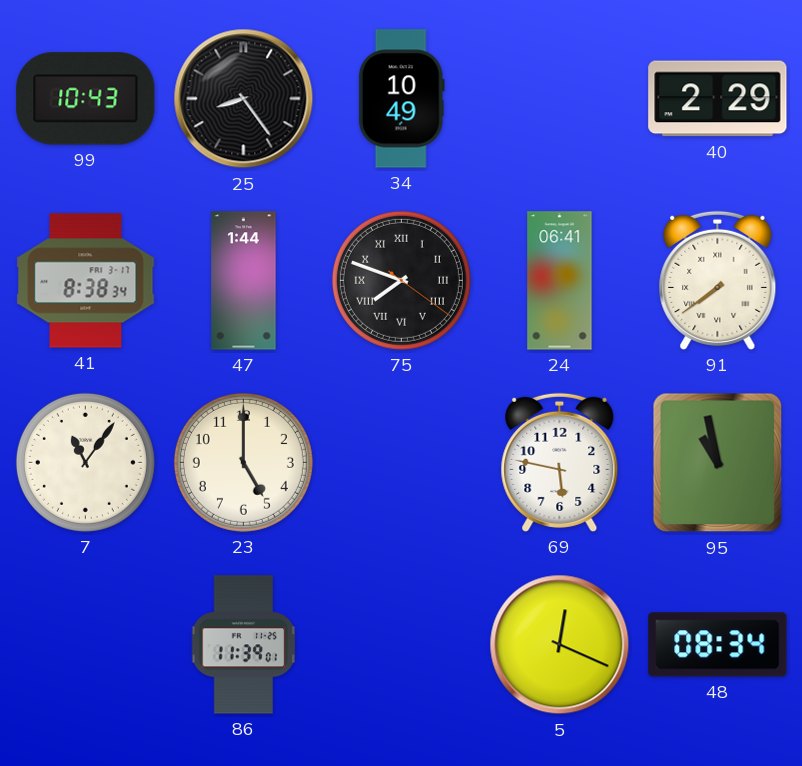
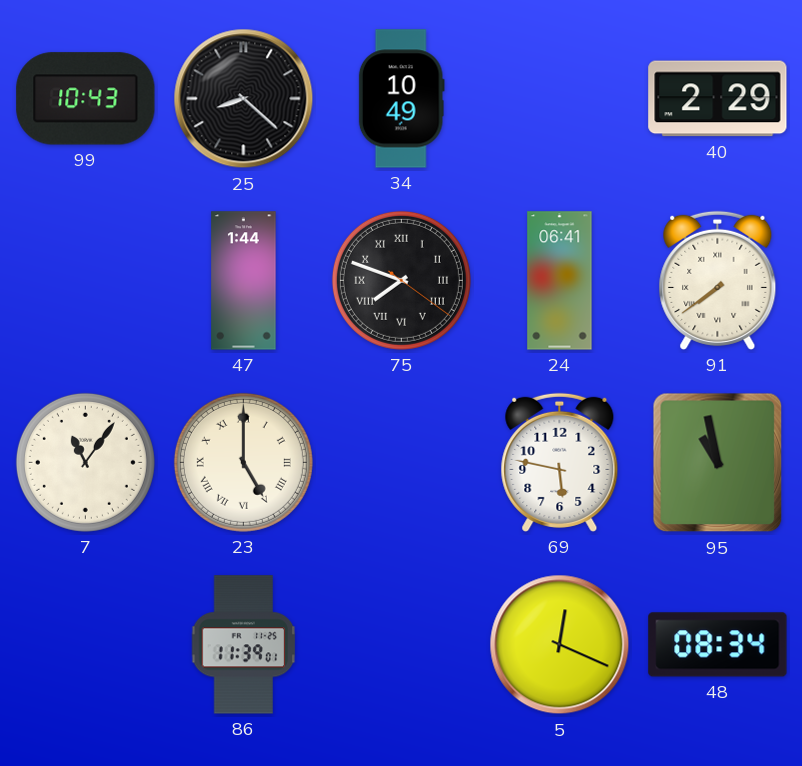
25: 8:24 -> 8:22 (244, 99)
41: 8:38 -> none (86, 281)
23 numerals: Arabic -> Roman (243, 462)
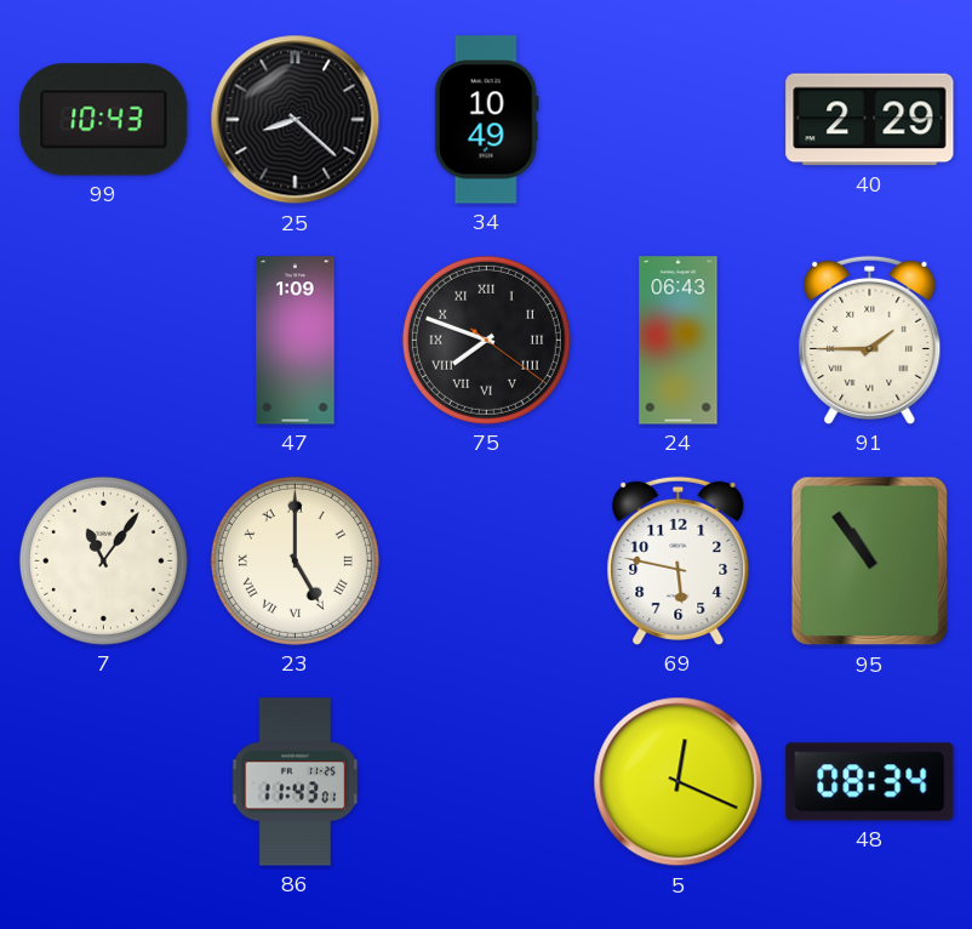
47: 1:44 -> 1:09 (296, 341)
24: 06:41 -> 06:43 (679, 341)
91: 7:39 -> 1:45 (870, 340)
95: 10:58 -> 10:54 (870, 562)
86: 11:39 -> 11:43 (296, 782)
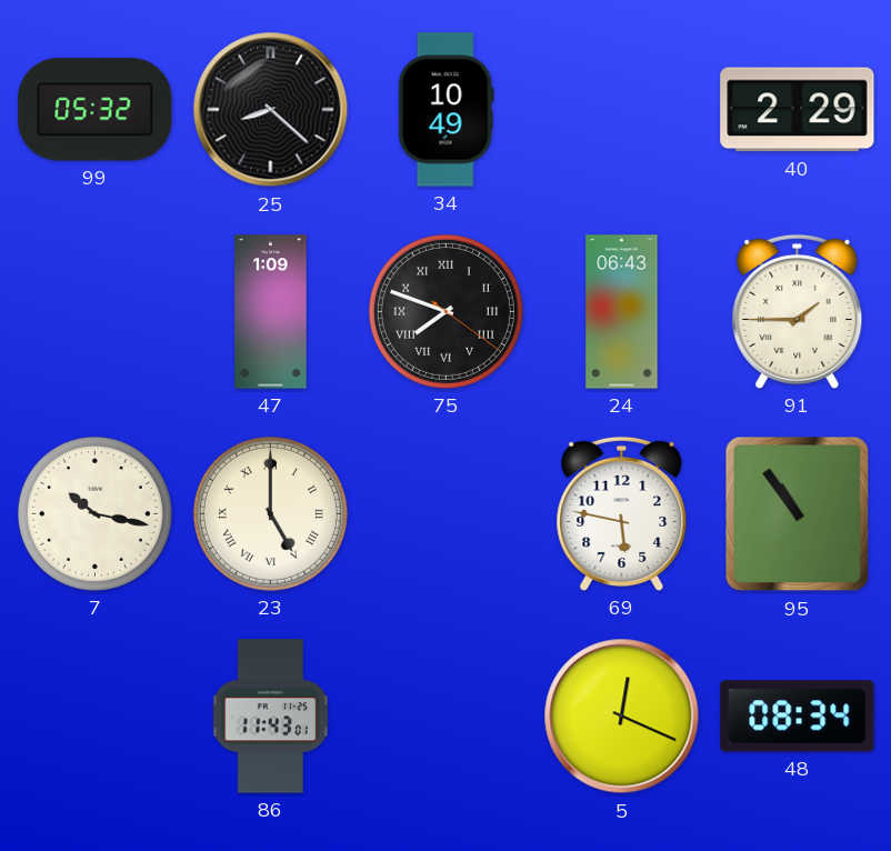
99: 10:43 -> 05:32 (96, 110)
7: 11:06 -> 10:17 (94, 513)
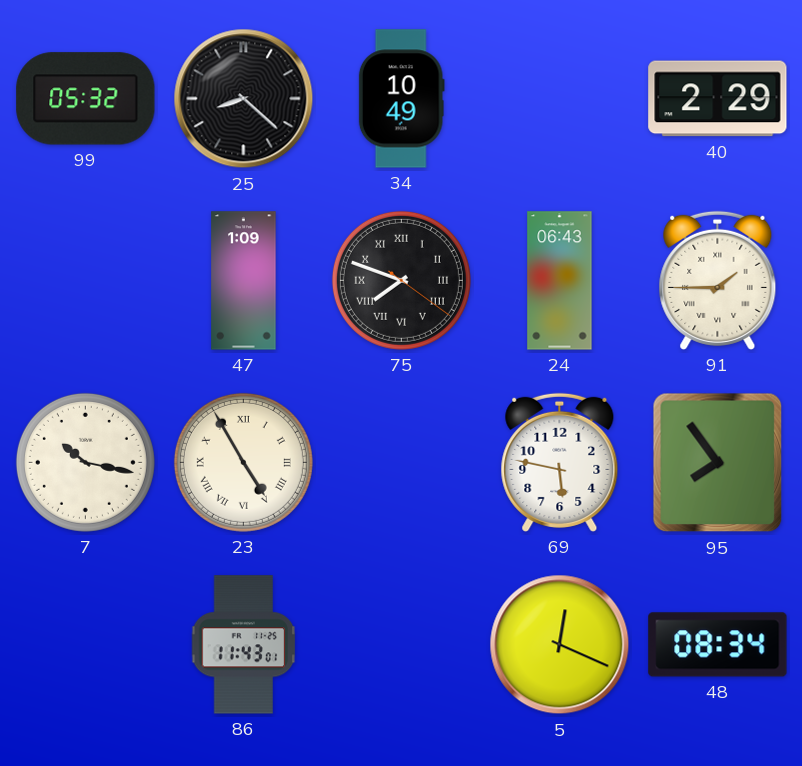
23: 5:00 -> 4:55 (243, 462)
95: 10:54 -> 7:54 (718, 463)
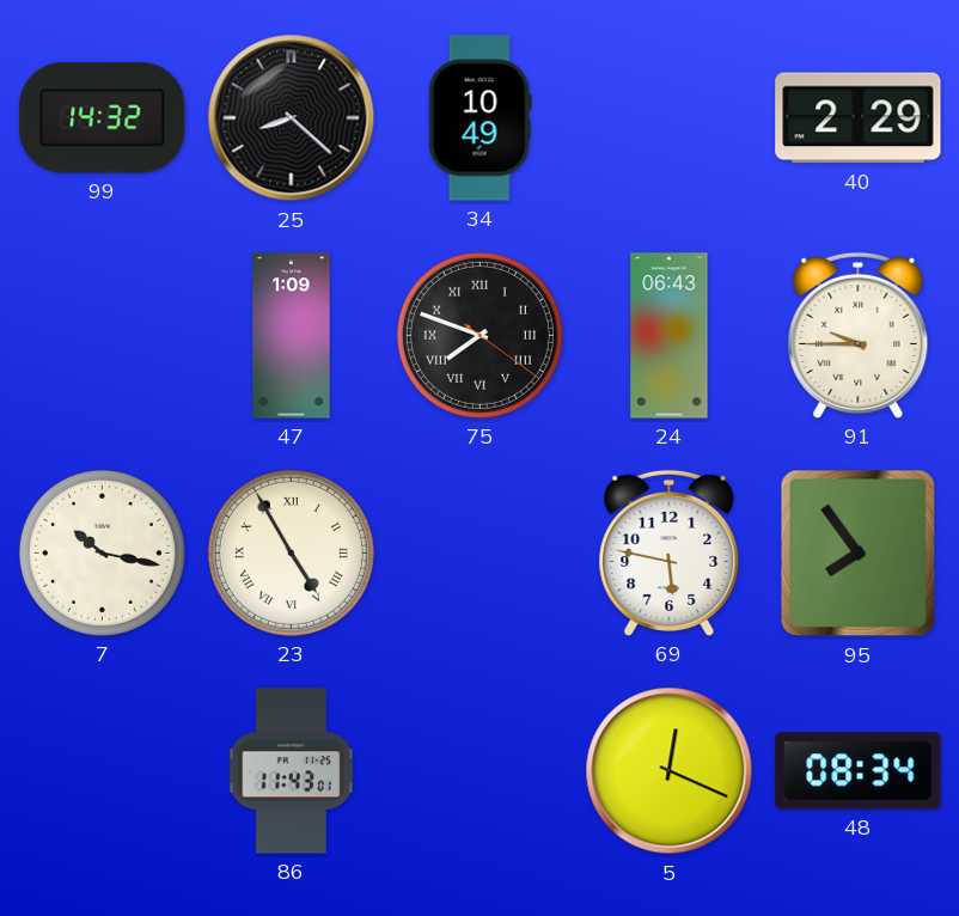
99: 05:32 -> 14:32 (103, 118)
91: 1:45 -> 9:45 (859, 335)
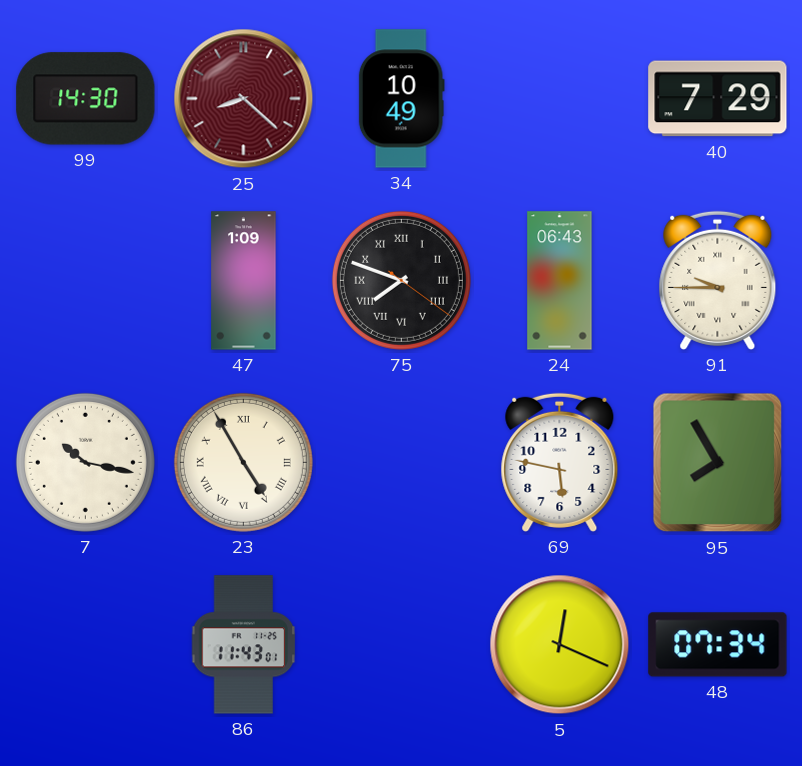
99: 14:32 -> 14:30 (86, 99)
25 dial: black -> burgundy (244, 99)
40: 2:29 -> 7:29 (718, 99)
95: 7:54 -> 7:55 (718, 463)
48: 08:34 -> 07:34 (718, 645)
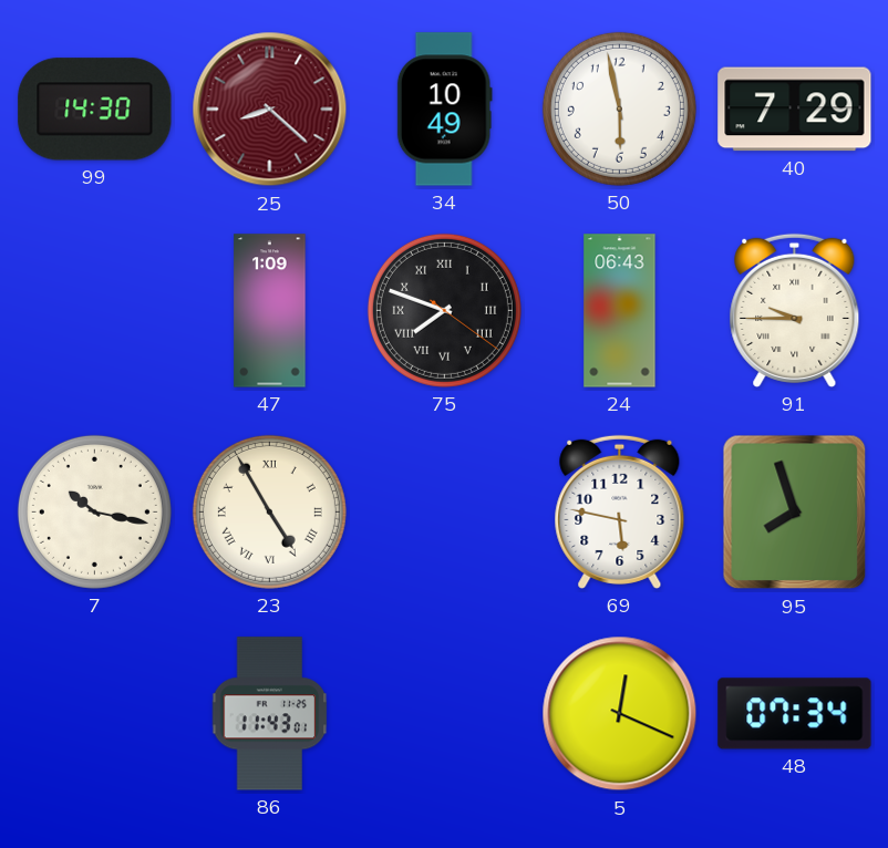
50: none -> 5:58 (619, 108)
95: 7:55 -> 7:57 (795, 513)
